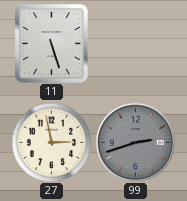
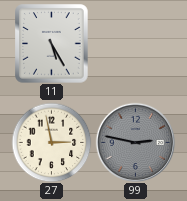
11: 5:27 -> 5:25 (52, 44)
99: 2:42 -> 2:47 (135, 142)
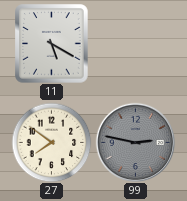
11: 5:25 -> 5:20 (52, 44)
27: 2:58 -> 7:51 (51, 142)
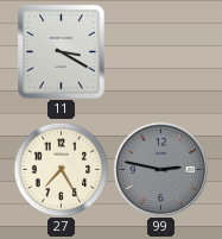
11: 5:20 -> 3:20 (62, 52)
27: 7:51 -> 7:25 (61, 169)
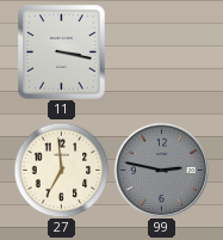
11: 3:20 -> 3:17 (62, 53)
27: 7:25 -> 6:59 (61, 170)
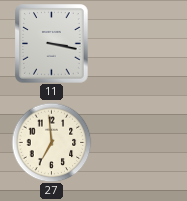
99: 2:47 -> none (161, 170)
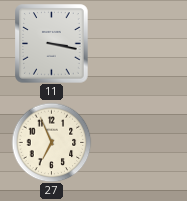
27: 6:59 -> 6:56 (51, 142)
